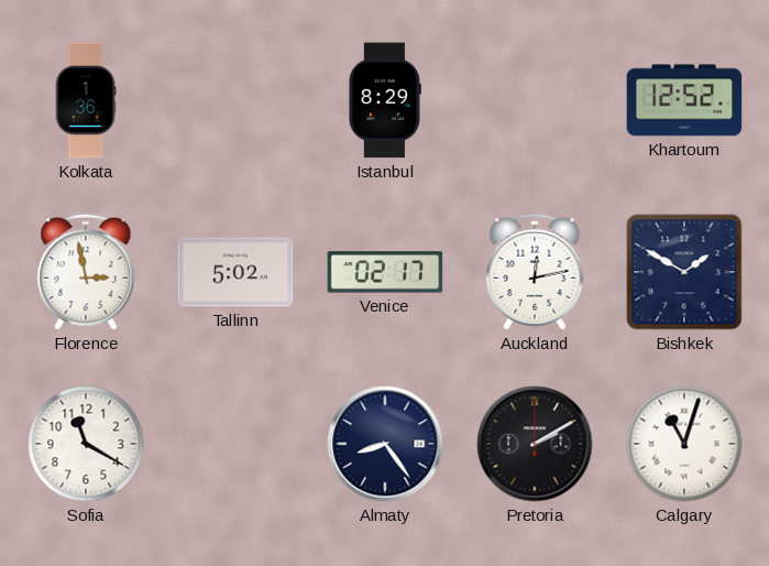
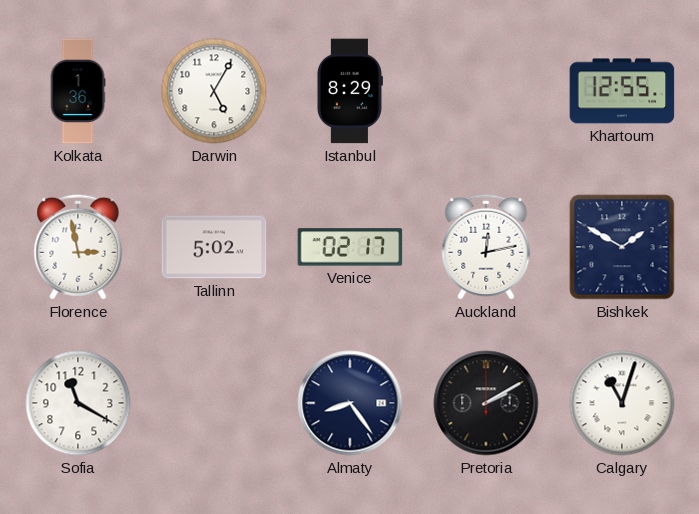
Darwin: none -> 5:05 (214, 91)
Khartoum: 12:52 -> 12:55 (622, 91)
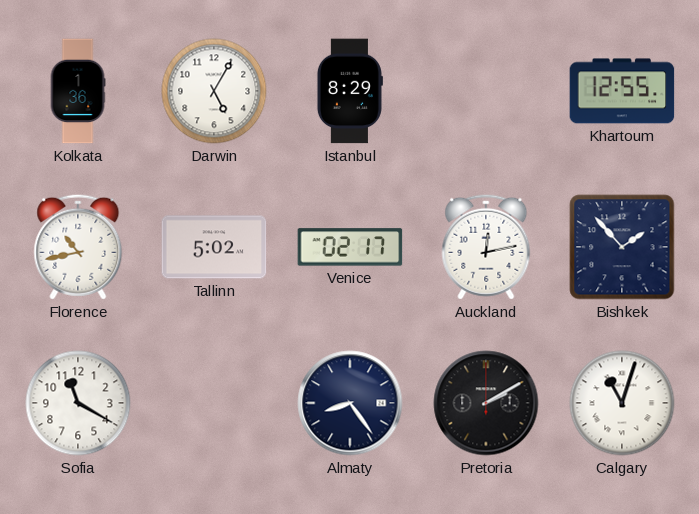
Florence: 2:58 -> 10:43 (78, 247)
Bishkek: 1:50 -> 1:53 (622, 247)
